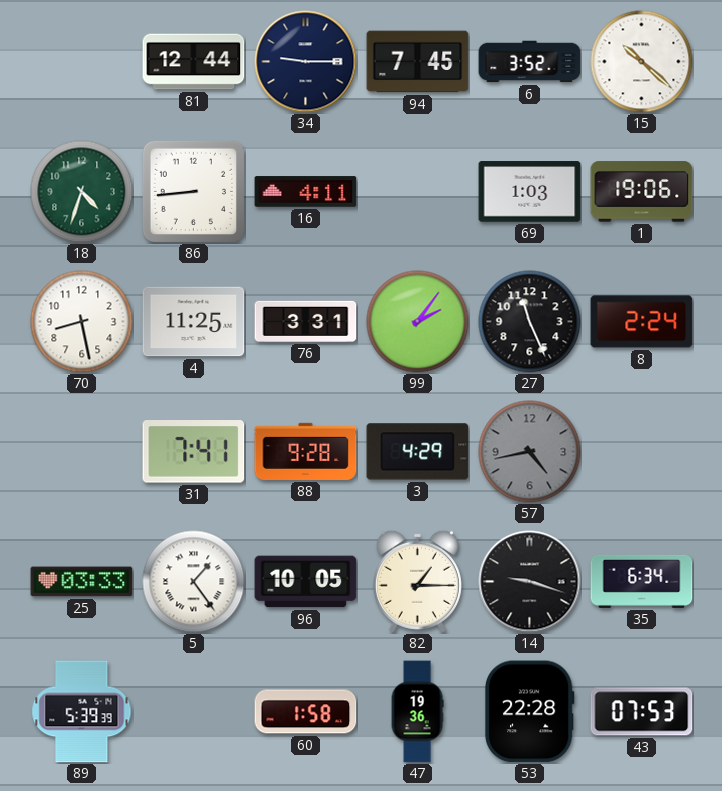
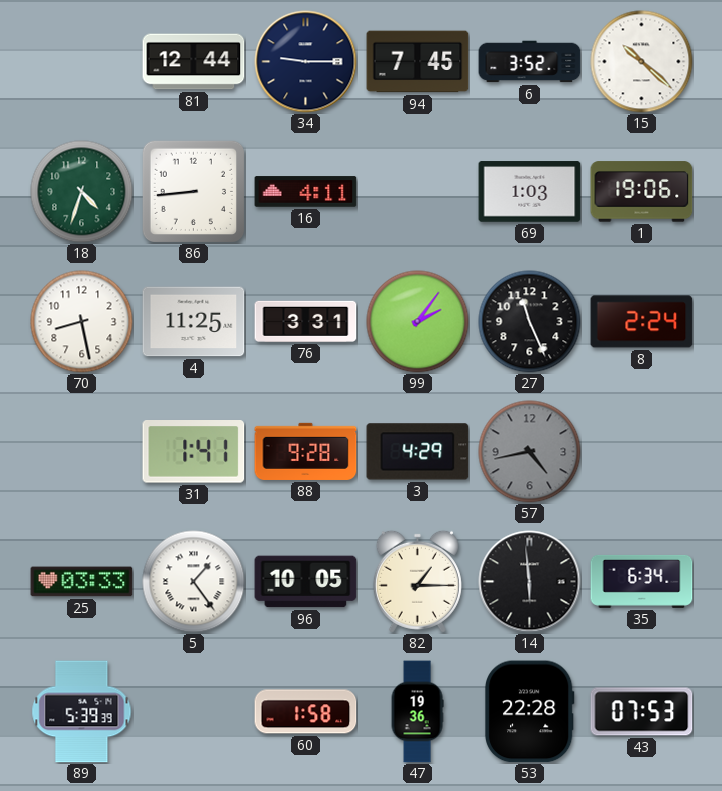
31: 7:41 -> 1:41 (194, 452)
14: 9:18 -> 5:59 (530, 582)
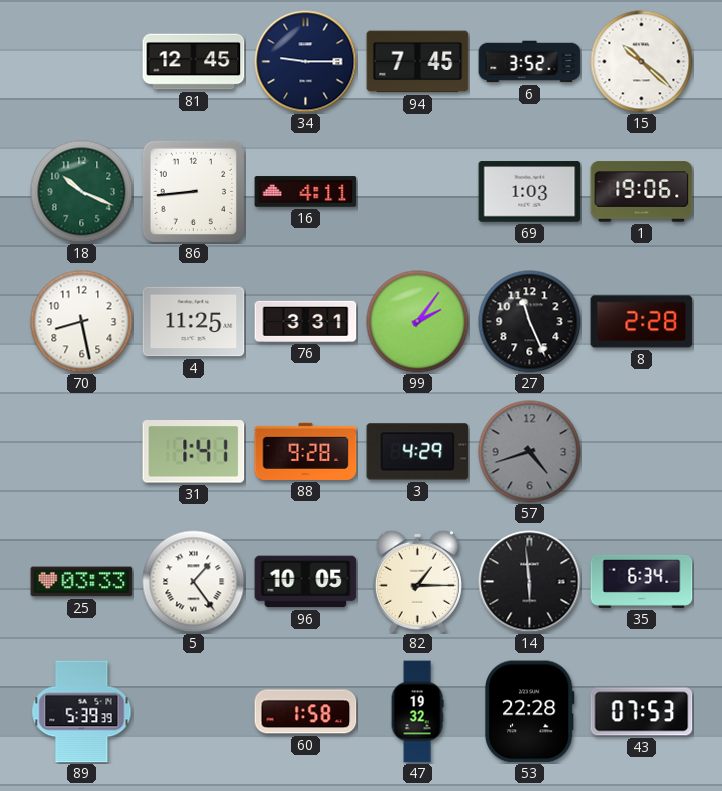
81: 12:44 -> 12:45 (194, 62)
18: 4:33 -> 10:19 (82, 192)
8: 2:24 -> 2:28 (642, 322)
57: 4:43 -> 4:42 (530, 452)
47: 19:36 -> 19:32 (417, 712)
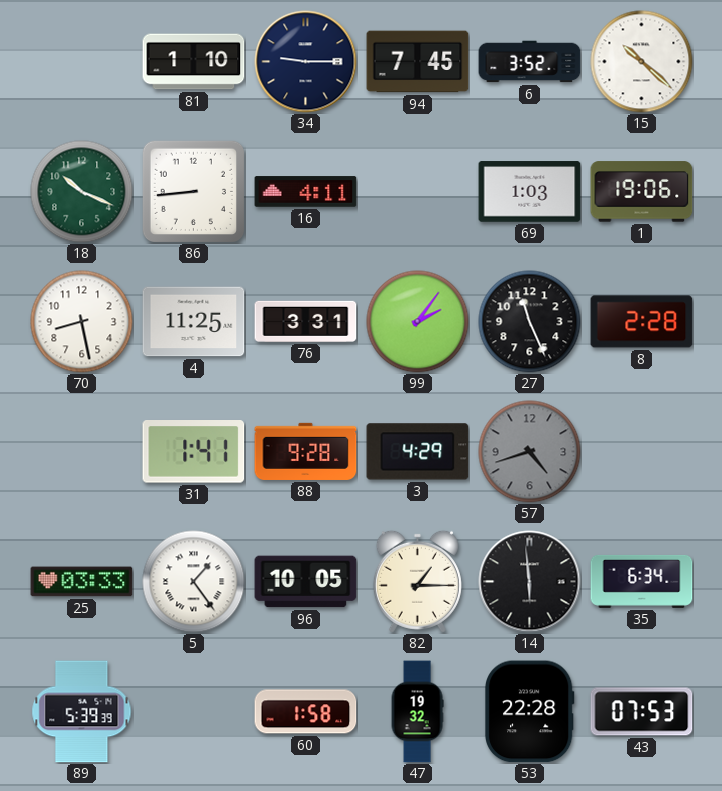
81: 12:45 -> 1:10 (194, 62)
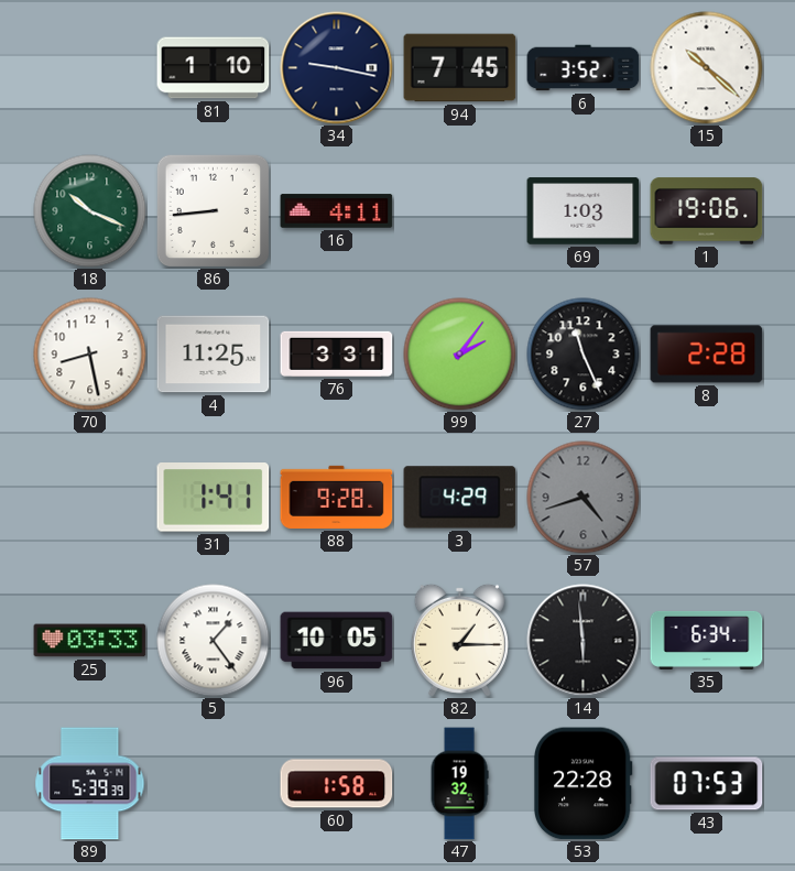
34: 9:15 -> 9:17 (337, 68)
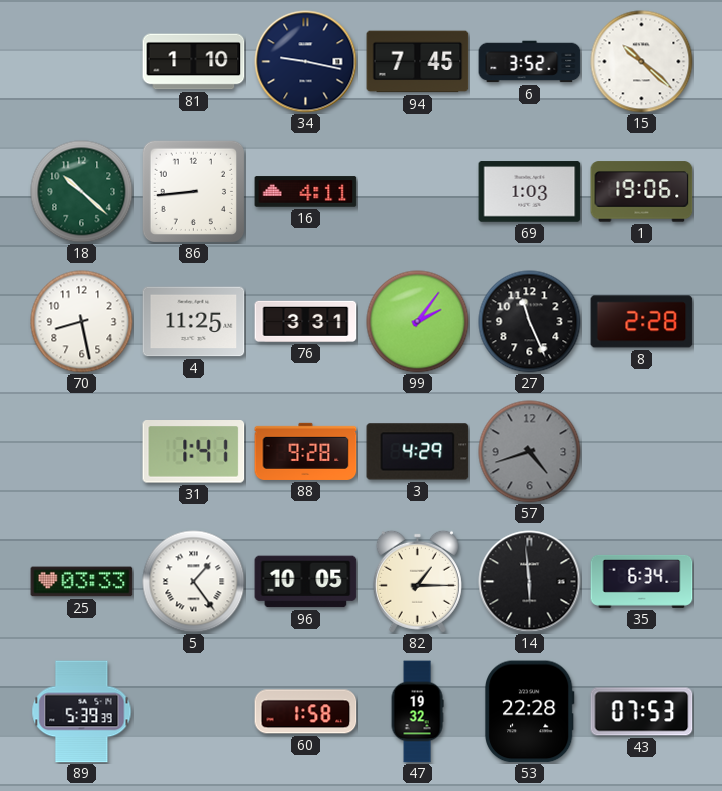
18: 10:19 -> 10:22 (82, 192)
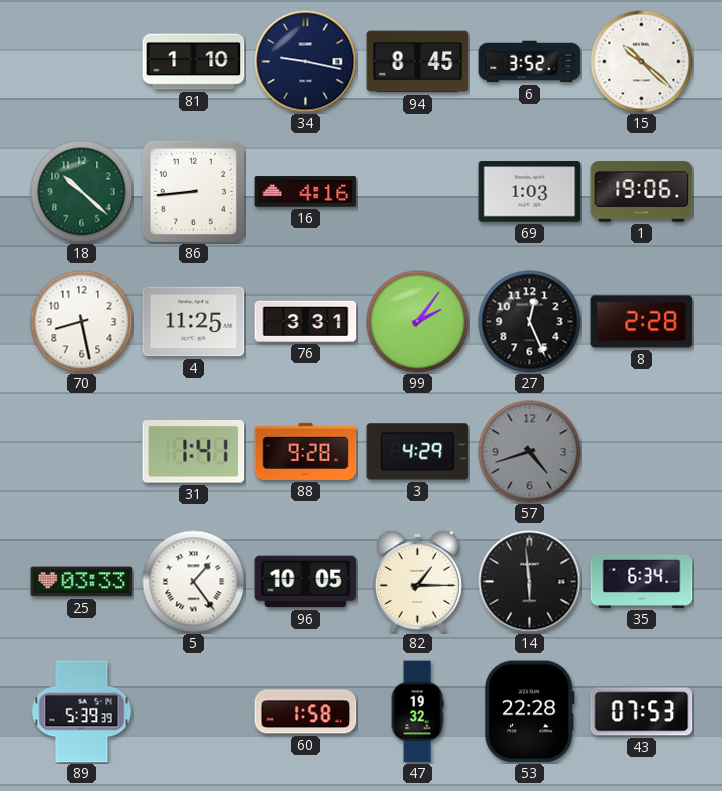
94: 7:45 -> 8:45 (418, 62)
16: 4:11 -> 4:16 (306, 192)
27: 11:26 -> 12:26 (530, 322)
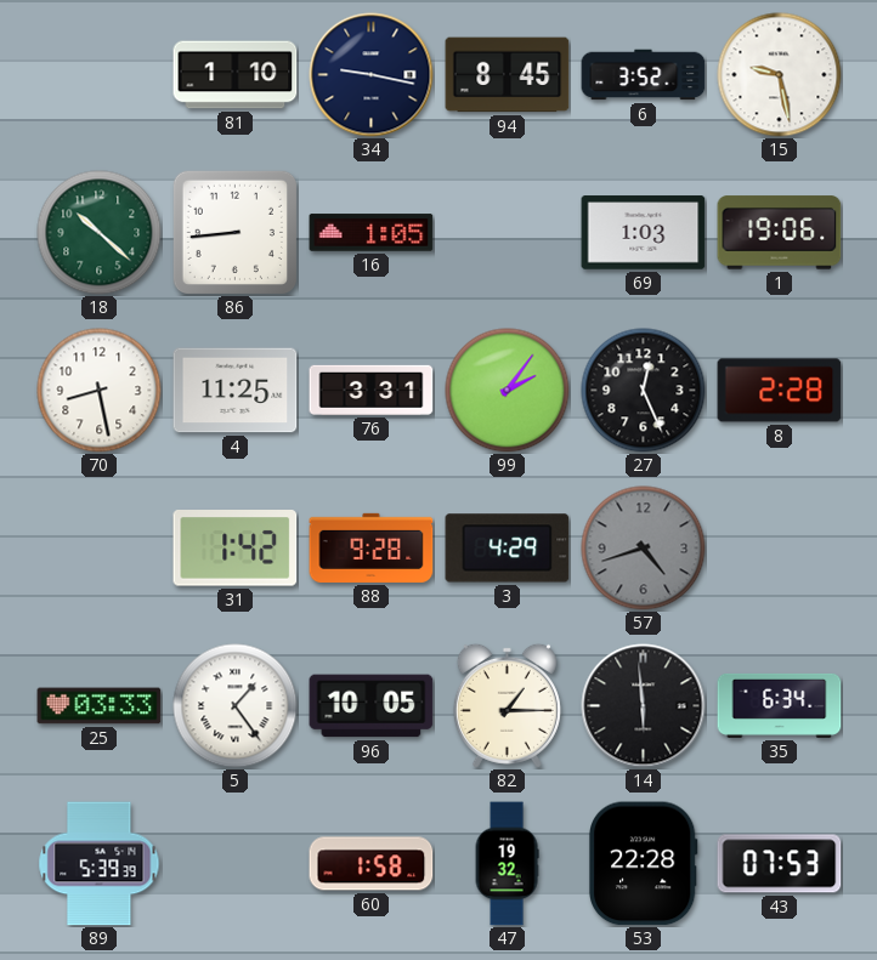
15: 10:22 -> 9:28 (780, 75)
16: 4:16 -> 1:05 (372, 233)
31: 1:41 -> 1:42 (236, 549)
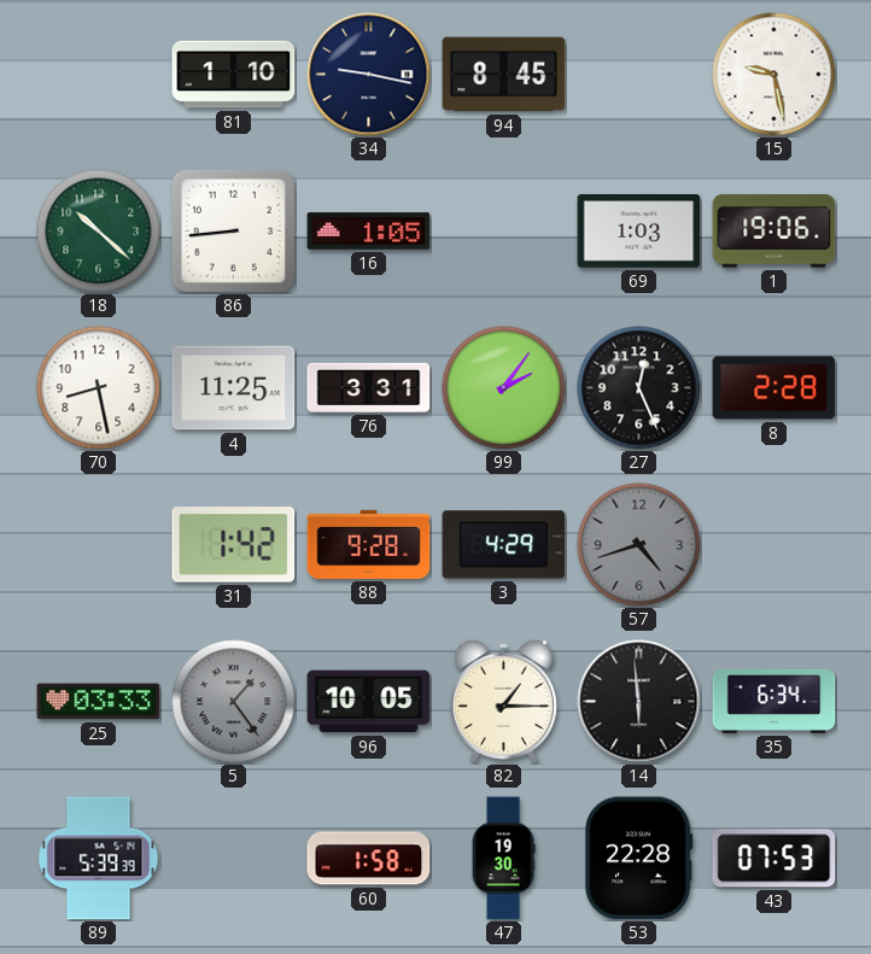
6: 3:52 -> none (644, 75)
5 dial: white -> grey (234, 702)
47: 19:32 -> 19:30 (503, 859)
